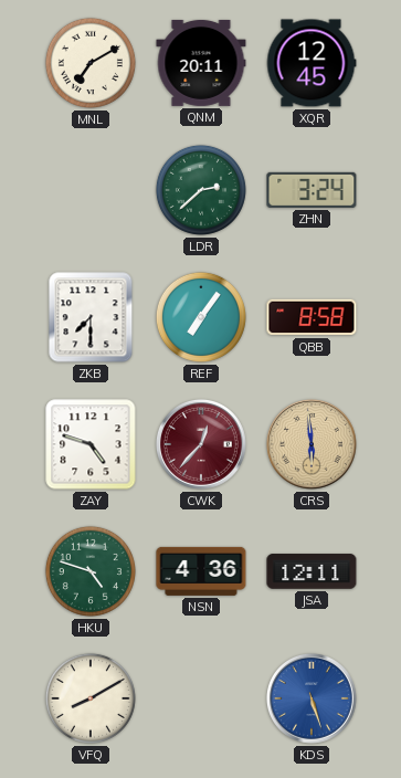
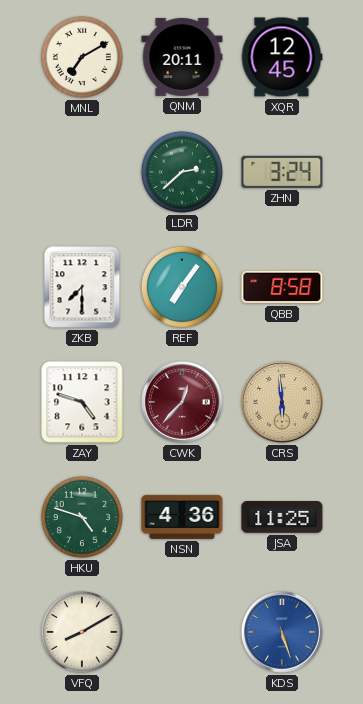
JSA: 12:11 -> 11:25 (282, 517)
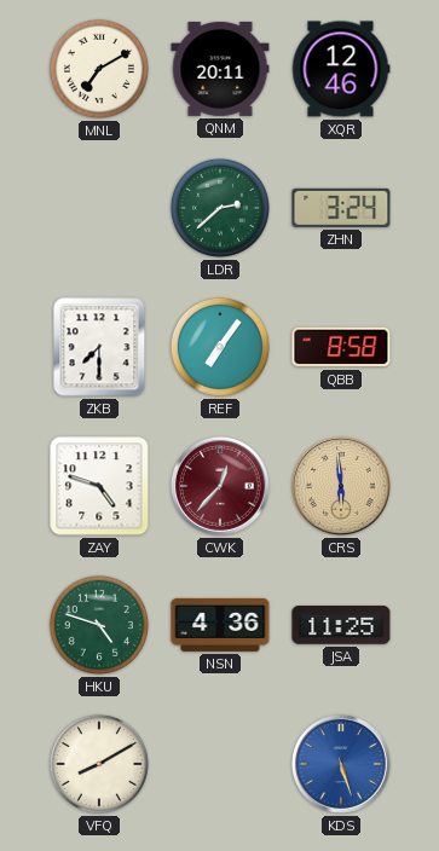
XQR: 12:45 -> 12:46 (341, 69)
